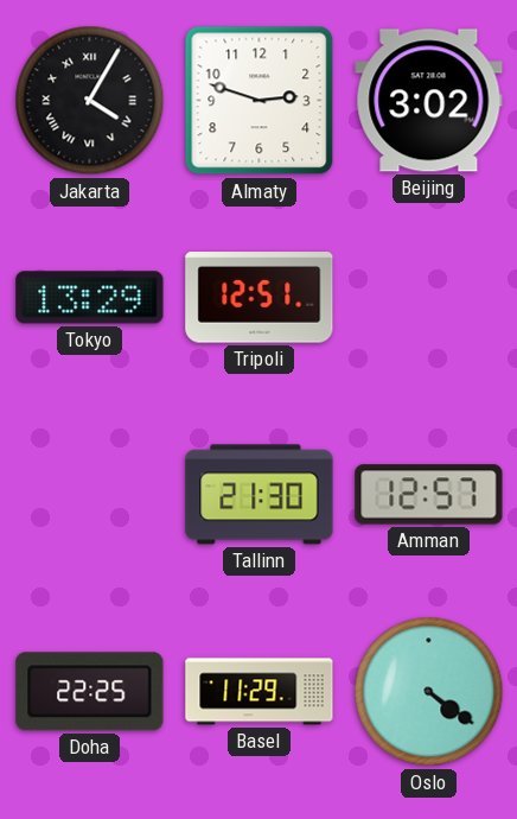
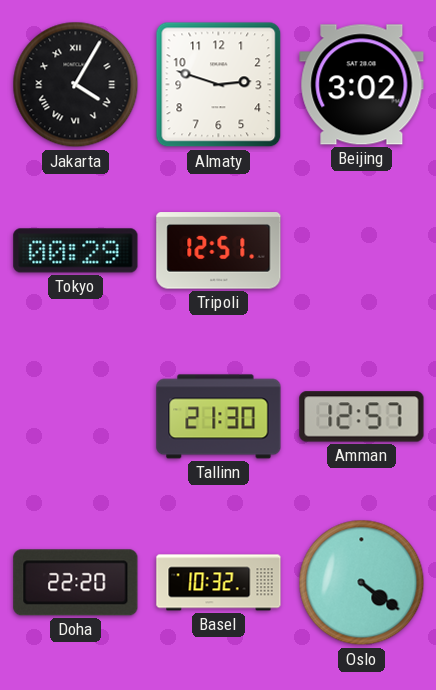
Tokyo: 13:29 -> 00:29 (76, 251)
Doha: 22:25 -> 22:20 (76, 583)
Basel: 11:29 -> 10:32 (219, 583)
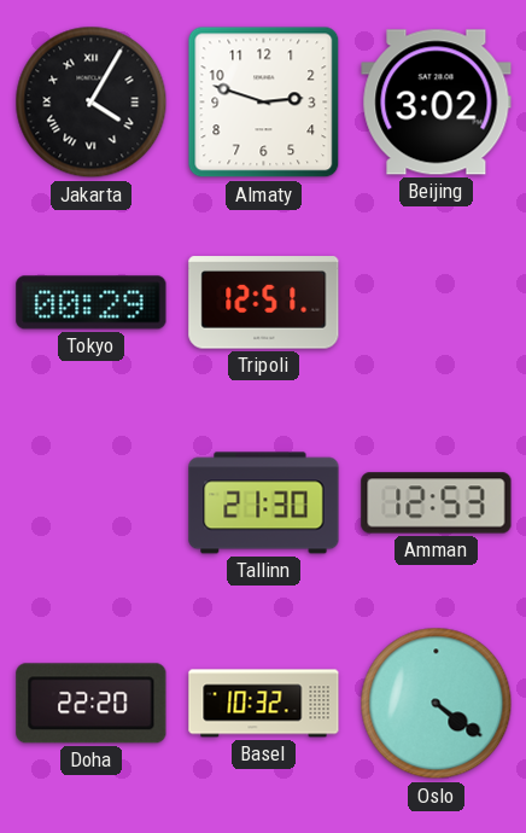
Amman: 12:57 -> 12:53 (437, 503)
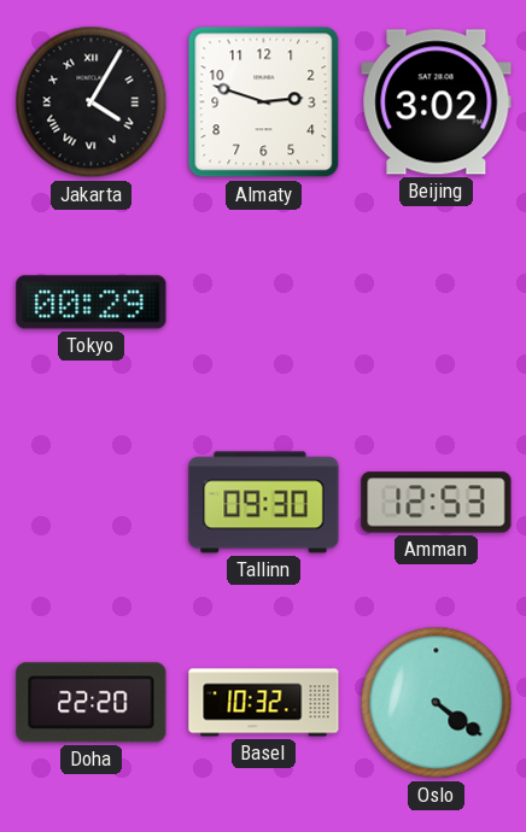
Tripoli: 12:51 -> none (264, 303)
Tallinn: 21:30 -> 09:30 (264, 503)
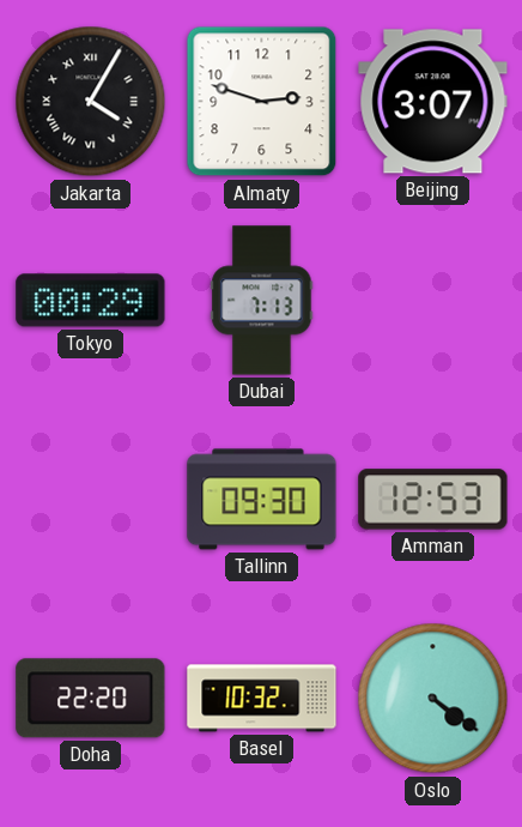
Beijing: 3:02 -> 3:07 (433, 102)
Dubai: none -> 7:13 (262, 301)
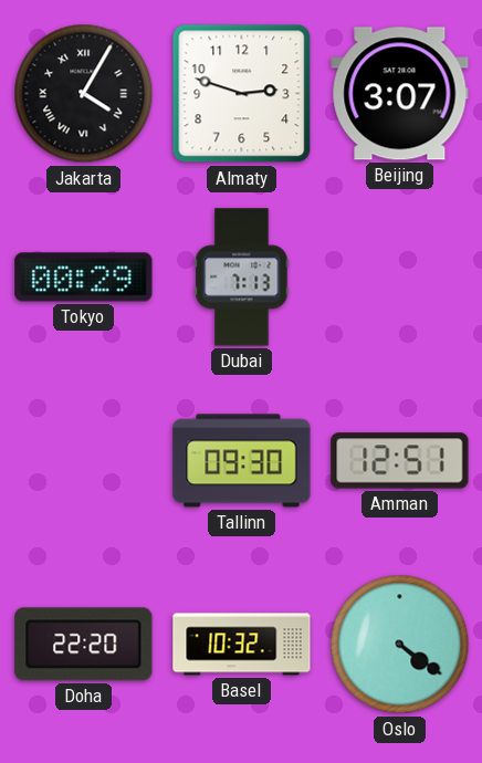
Amman: 12:53 -> 12:51 (400, 461)
